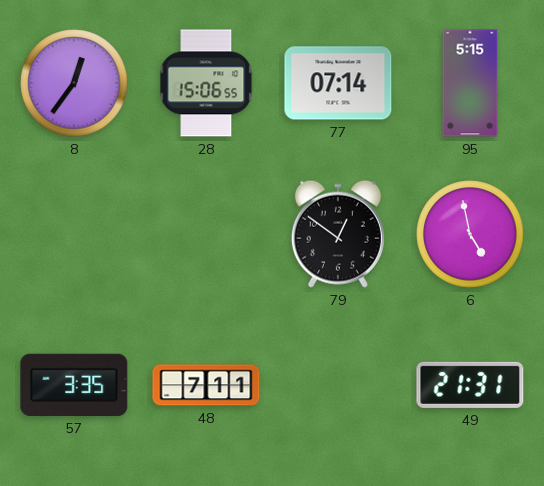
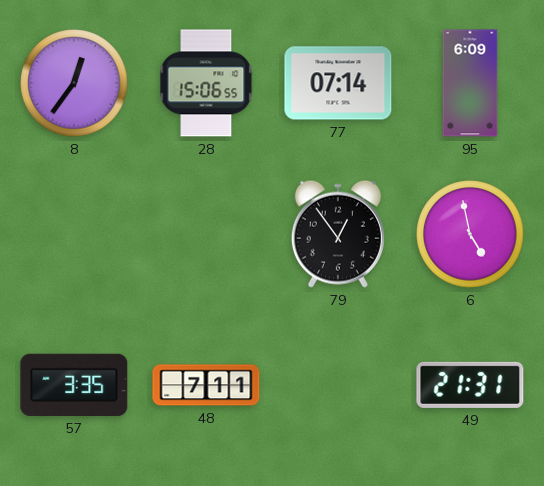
95: 5:15 -> 6:09 (470, 83)
79: 12:51 -> 12:54 (338, 234)
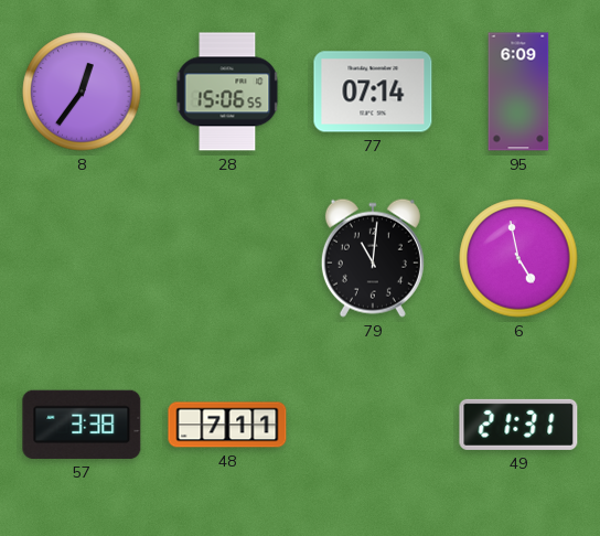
79: 12:54 -> 11:01 (373, 258)
57: 3:35 -> 3:38 (82, 425)
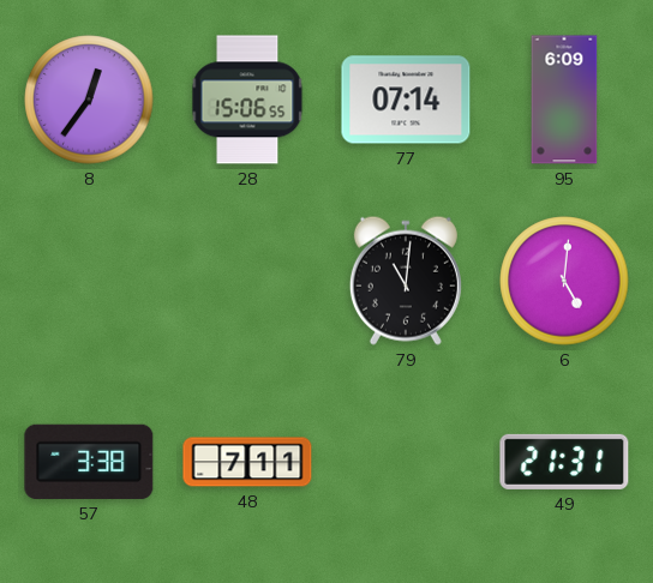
6: 4:58 -> 5:01 (564, 281)
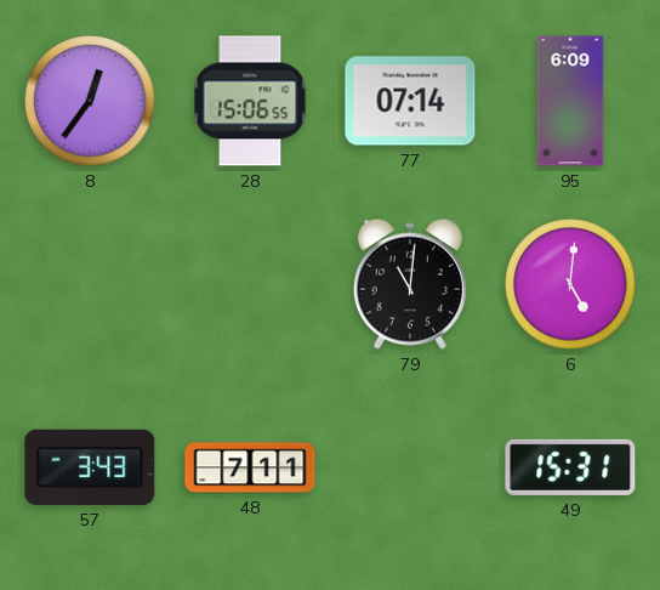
57: 3:38 -> 3:43 (90, 467)
49: 21:31 -> 15:31 (570, 467)
